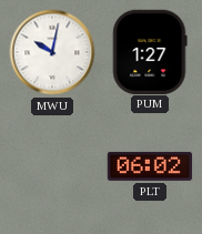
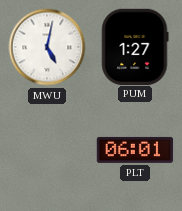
MWU: 10:02 -> 5:02 (47, 47)
PLT: 06:02 -> 06:01 (135, 150)
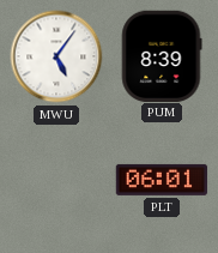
MWU: 5:02 -> 5:06 (56, 56)
PUM: 1:27 -> 8:39 (162, 55)
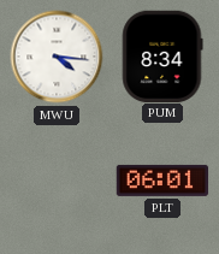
MWU: 5:06 -> 4:16 (57, 57)
PUM: 8:39 -> 8:34 (162, 55)
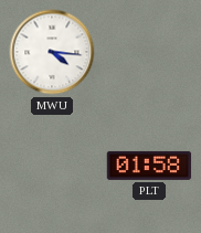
PUM: 8:34 -> none (162, 55)
PLT: 06:01 -> 01:58 (149, 166)
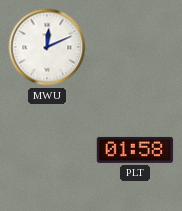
MWU: 4:16 -> 12:11 (47, 47)
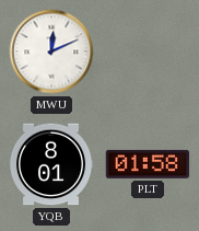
YQB: none -> 8:01 (51, 164)
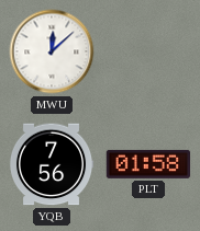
MWU: 12:11 -> 12:08 (52, 51)
YQB: 8:01 -> 7:56 (52, 164)
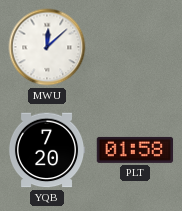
YQB: 7:56 -> 7:20 (47, 150)
